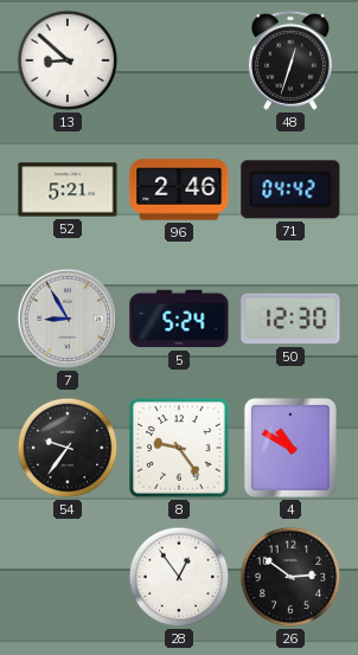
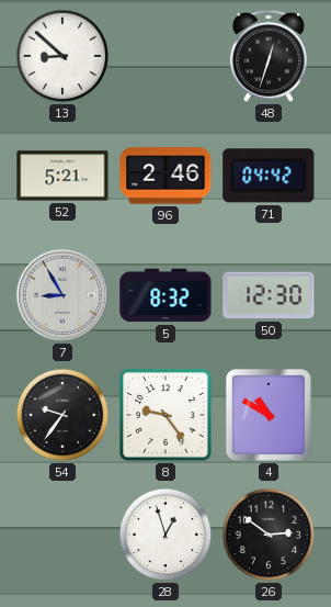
5: 5:24 -> 8:32 (165, 295)
28: 12:54 -> 12:57 (165, 535)
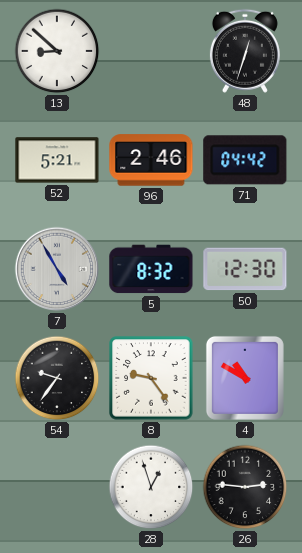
7: 8:55 -> 4:55 (57, 269)
26: 2:51 -> 2:46 (245, 487)
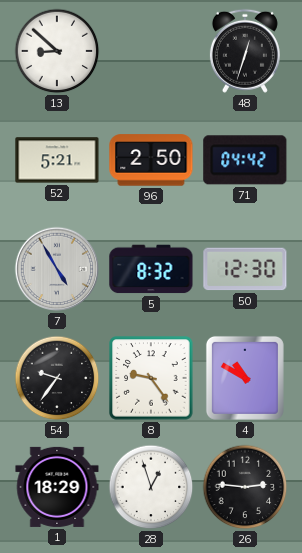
96: 2:46 -> 2:50 (151, 160)
1: none -> 18:29 (57, 487)
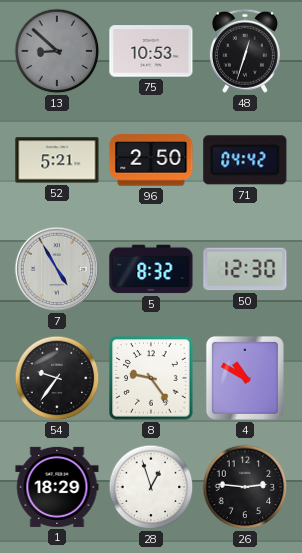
13 dial: white -> grey (57, 51)
75: none -> 10:53 (151, 51)
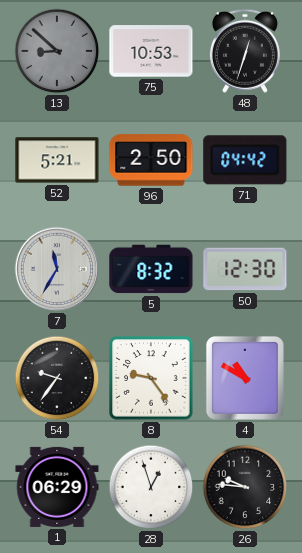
7: 4:55 -> 11:35 (57, 269)
1: 18:29 -> 06:29 (57, 487)
26: 2:46 -> 9:46 (245, 487)
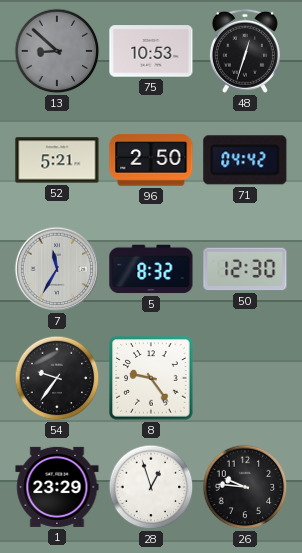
4: 10:50 -> none (245, 378)
1: 06:29 -> 23:29 (57, 487)
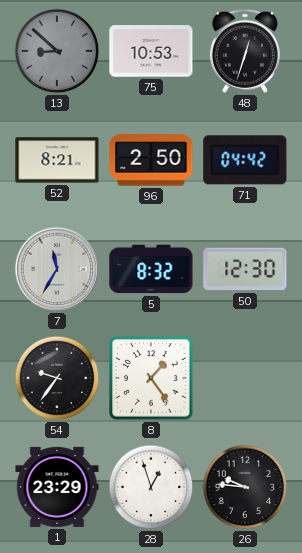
52: 5:21 -> 8:21 (57, 160)
8: 9:24 -> 1:24 (151, 378)
